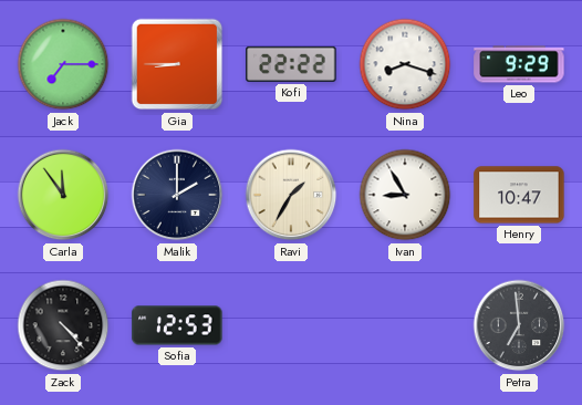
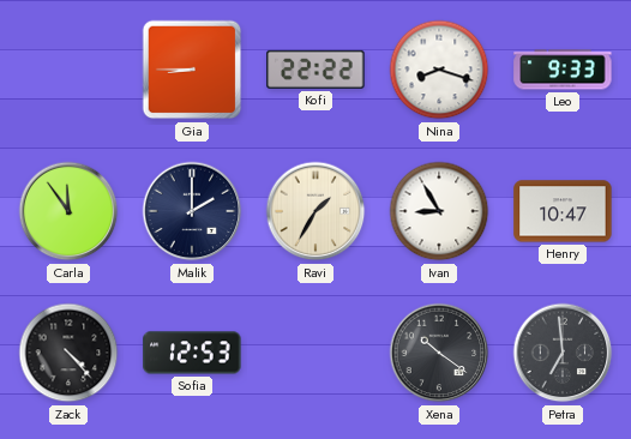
Jack: 7:15 -> none (63, 64)
Leo: 9:29 -> 9:33 (563, 70)
Xena: none -> 10:21 (439, 353)
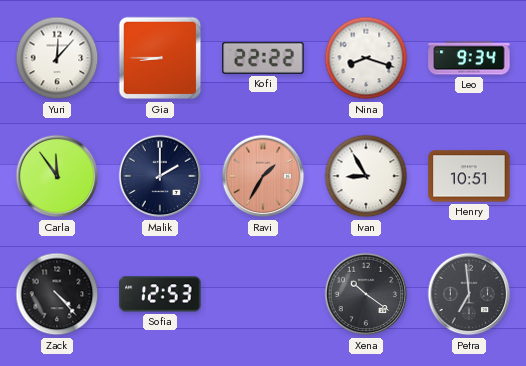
Yuri: none -> 12:07 (57, 58)
Leo: 9:33 -> 9:34 (469, 58)
Ravi dial: cream -> salmon (263, 176)
Henry: 10:47 -> 10:51 (469, 176)
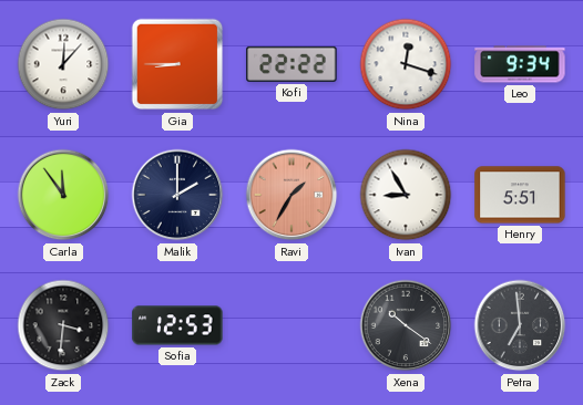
Nina: 8:18 -> 12:18 (406, 64)
Henry: 10:51 -> 5:51 (520, 195)
Zack: 4:23 -> 3:31 (63, 325)
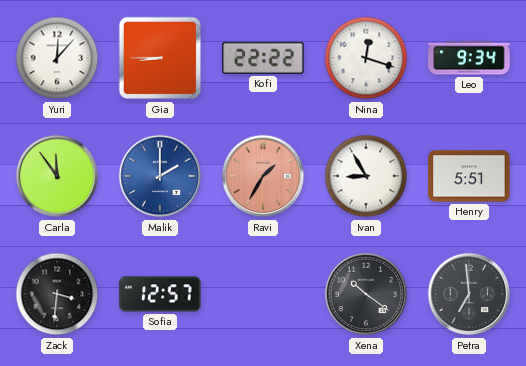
Malik dial: navy -> blue (160, 176)
Sofia: 12:53 -> 12:57 (160, 294)
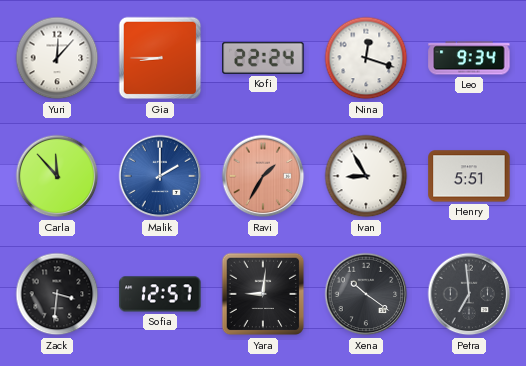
Kofi: 22:22 -> 22:24 (263, 58)
Carla: 11:54 -> 11:53 (57, 176)
Yara: none -> 9:01 (263, 294)
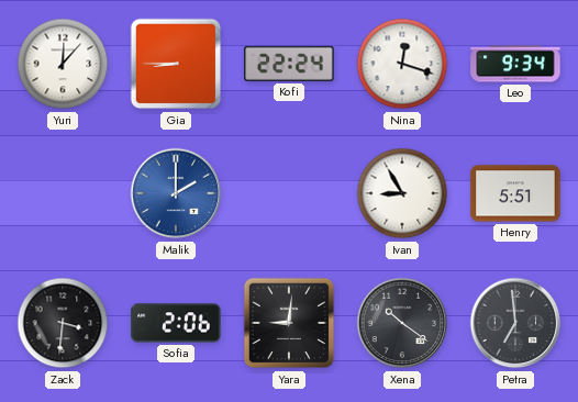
Carla: 11:53 -> none (57, 176)
Ravi: 1:35 -> none (263, 176)
Sofia: 12:57 -> 2:06 (176, 323)
